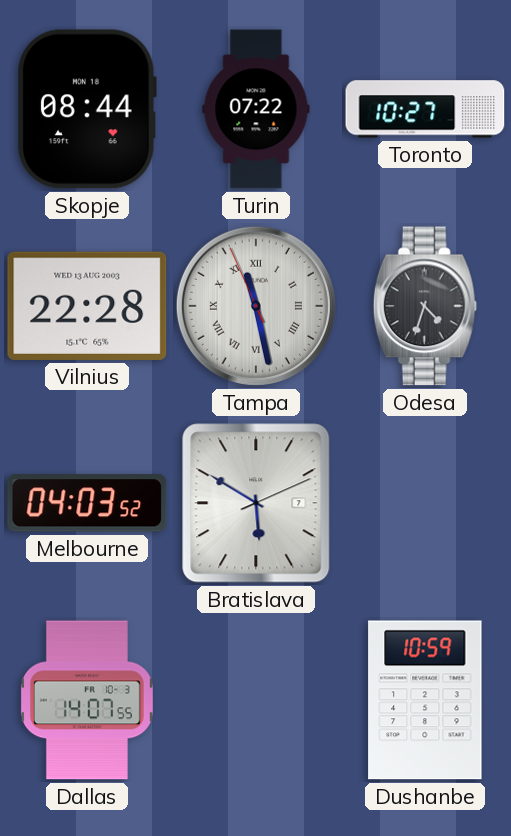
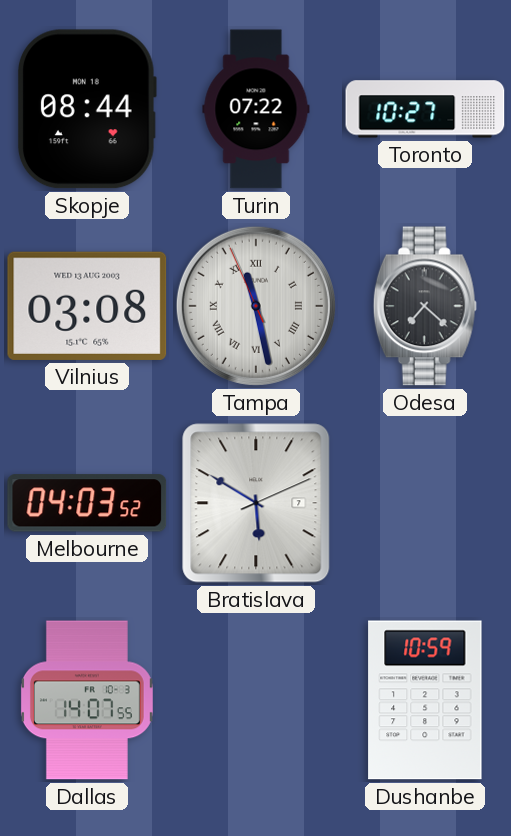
Vilnius: 22:28 -> 03:08 (87, 306)
Odesa: 4:33 -> 7:22 (425, 306)
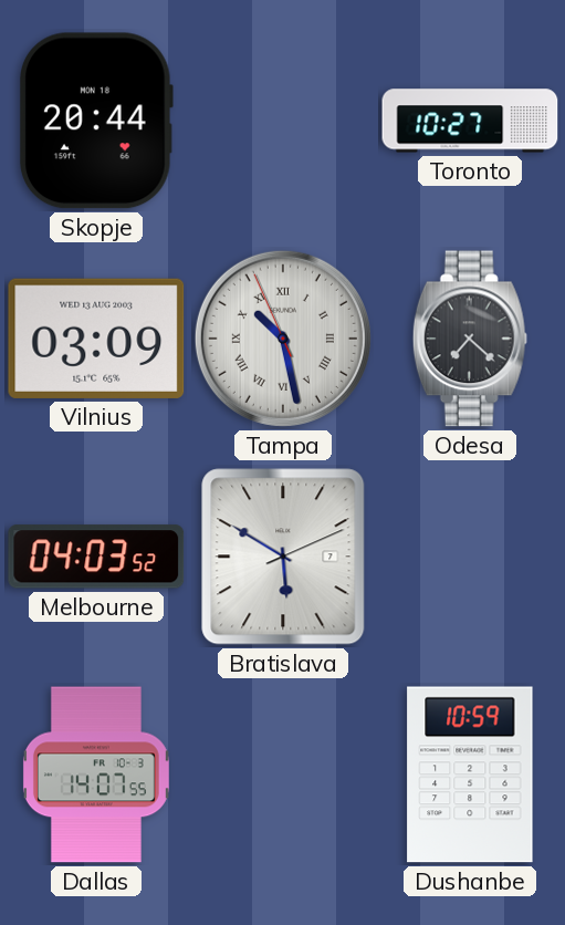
Skopje: 08:44 -> 20:44 (96, 121)
Turin: 07:22 -> none (256, 109)
Vilnius: 03:08 -> 03:09 (96, 339)
Tampa: 11:27 -> 10:27 (283, 339)
